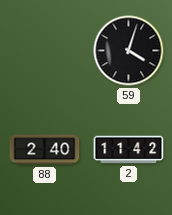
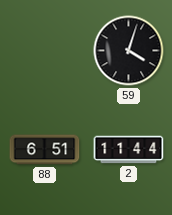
88: 2:40 -> 6:51 (45, 150)
2: 11:42 -> 11:44 (129, 150)
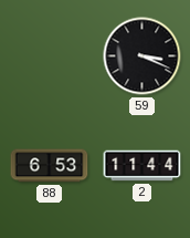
59: 4:03 -> 3:19 (142, 56)
88: 6:51 -> 6:53 (50, 166)
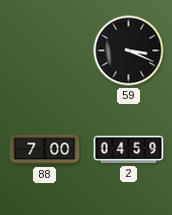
88: 6:53 -> 7:00 (45, 150)
2: 11:44 -> 04:59 (129, 150)
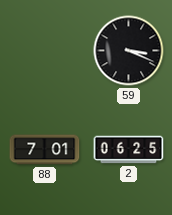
88: 7:00 -> 7:01 (45, 150)
2: 04:59 -> 06:25 (129, 150)
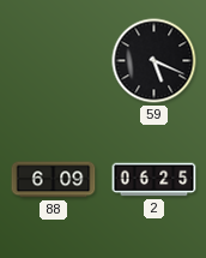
59: 3:19 -> 5:19 (154, 61)
88: 7:01 -> 6:09 (54, 180)
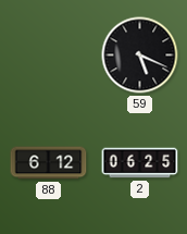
88: 6:09 -> 6:12 (49, 163)
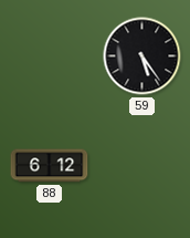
59: 5:19 -> 5:24 (142, 56)
2: 06:25 -> none (140, 163)
